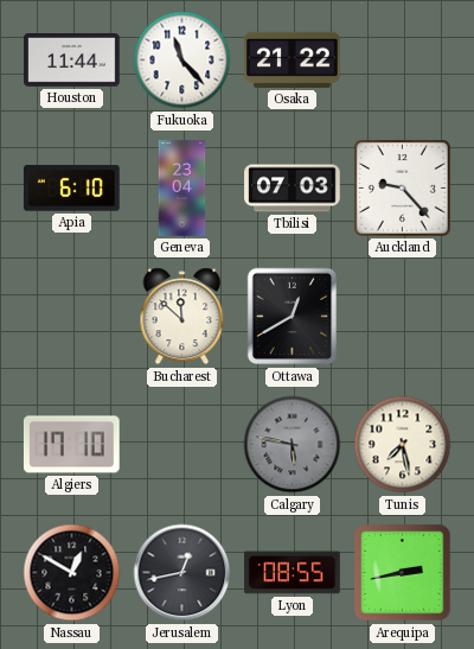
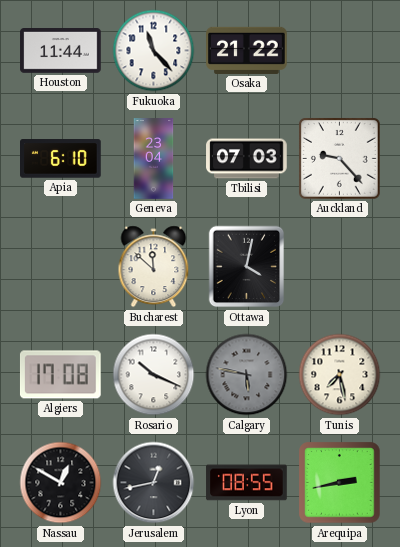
Ottawa: 12:40 -> 4:02 (247, 267)
Algiers: 17:10 -> 17:08 (60, 375)
Rosario: none -> 10:19 (154, 375)
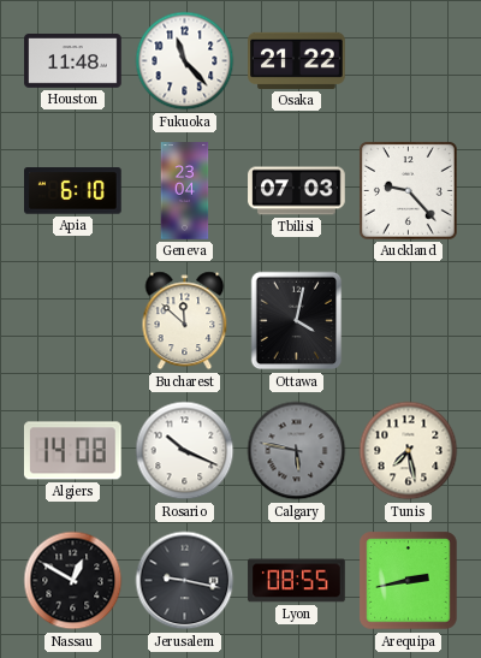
Houston: 11:44 -> 11:48 (73, 61)
Algiers: 17:08 -> 14:08 (72, 451)
Jerusalem: 12:43 -> 9:17 (185, 581)
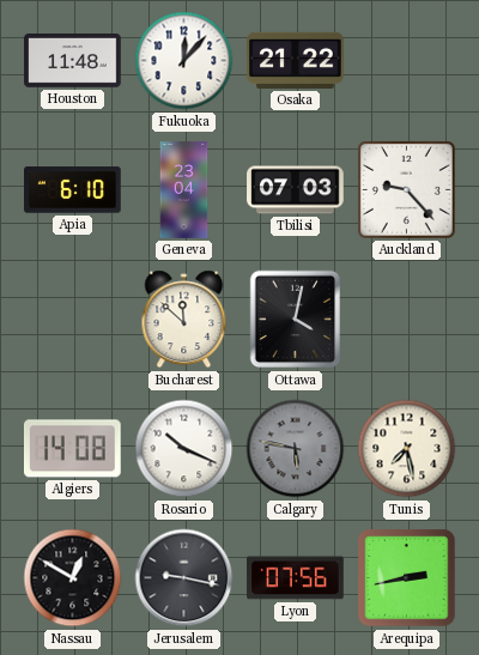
Fukuoka: 11:23 -> 12:07 (184, 61)
Lyon: 08:55 -> 07:56 (296, 578)
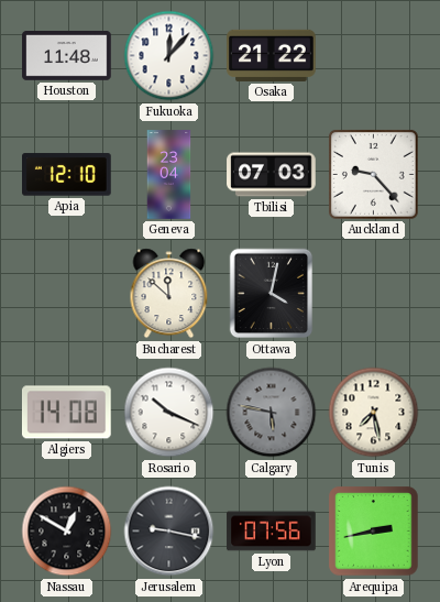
Apia: 6:10 -> 12:10 (67, 175)
